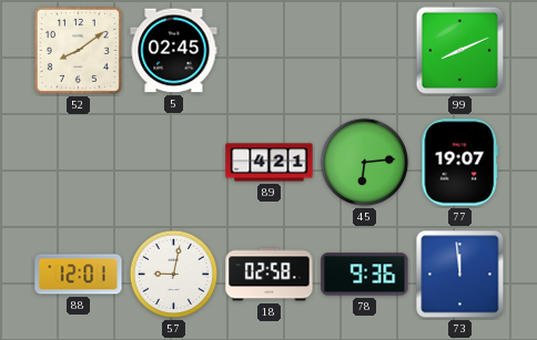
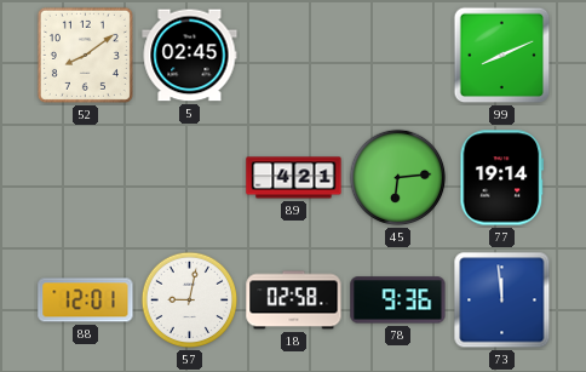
77: 19:07 -> 19:14 (502, 178)
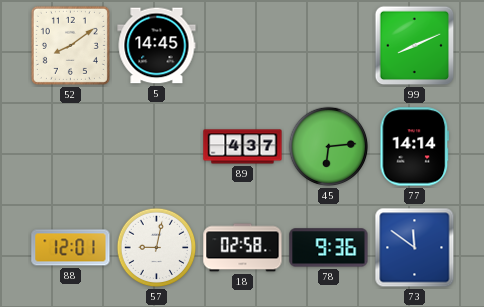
5: 02:45 -> 14:45 (157, 46)
89: 4:21 -> 4:37 (243, 147)
77: 19:14 -> 14:14 (415, 147)
73: 11:59 -> 11:51 (415, 248)
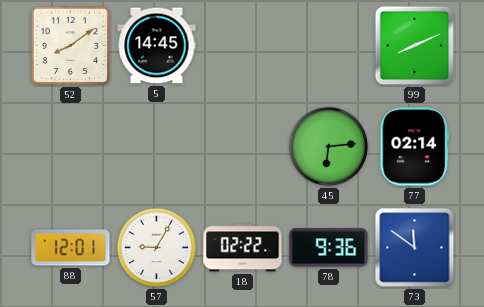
89: 4:37 -> none (243, 147)
77: 14:14 -> 02:14 (415, 147)
57: 9:02 -> 9:05 (157, 248)
18: 02:58 -> 02:22 (243, 248)
